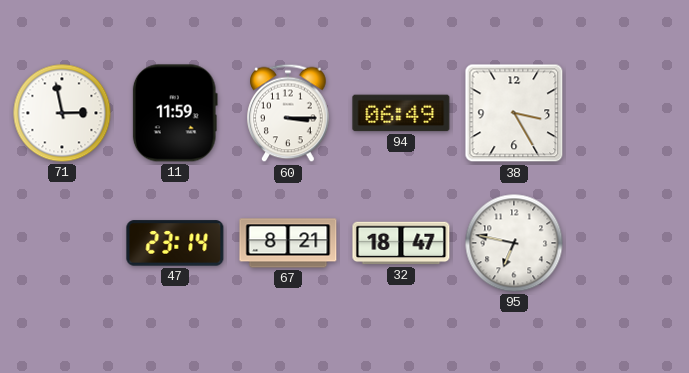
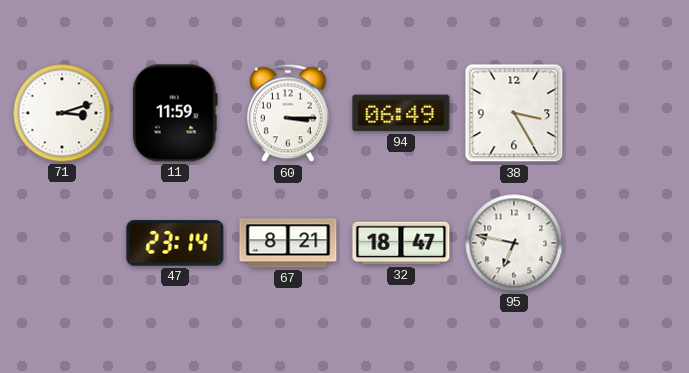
71: 2:58 -> 3:12 (62, 113)
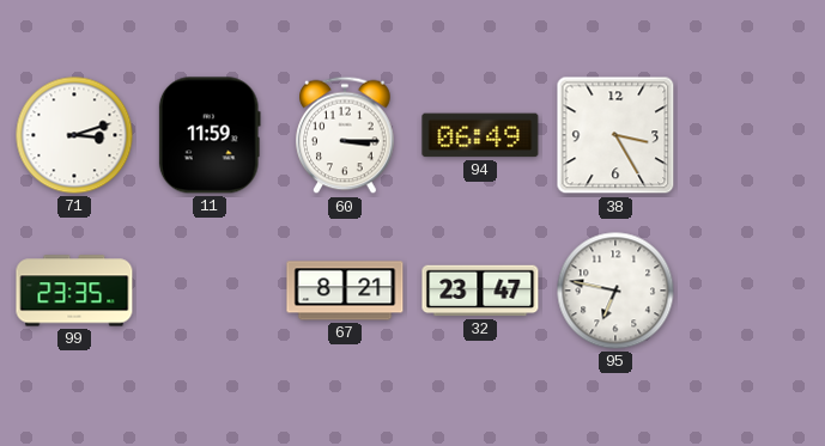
99: none -> 23:35 (74, 291)
47: 23:14 -> none (175, 243)
32: 18:47 -> 23:47 (480, 291)
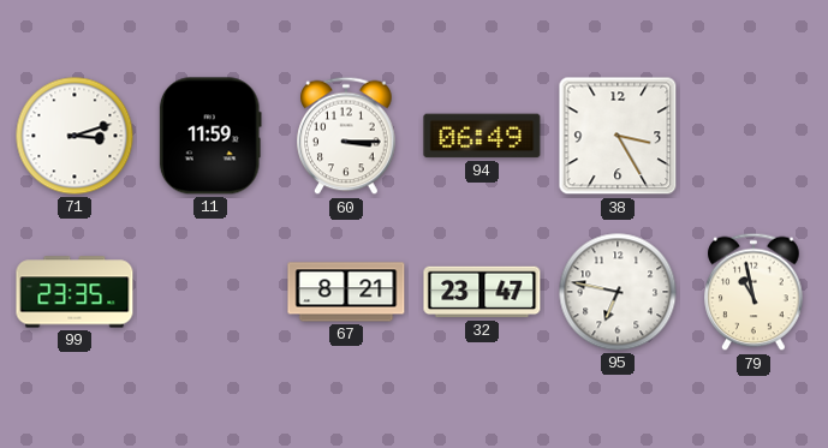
79: none -> 10:58 (753, 292)
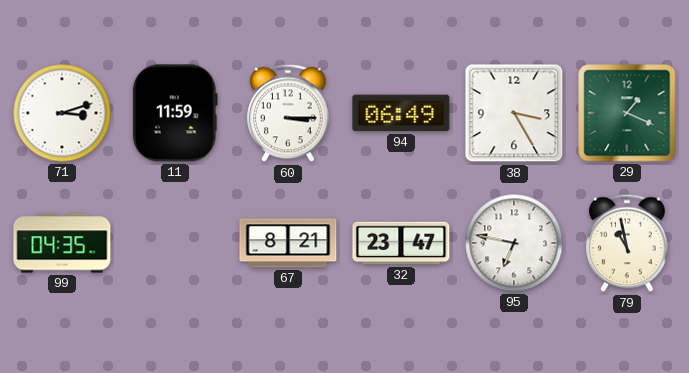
29: none -> 1:19 (627, 113)
99: 23:35 -> 04:35 (62, 243)
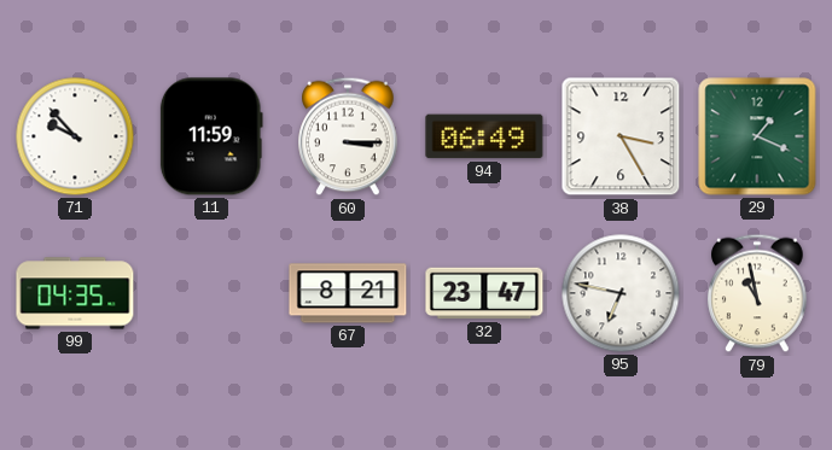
71: 3:12 -> 9:53 (75, 136)
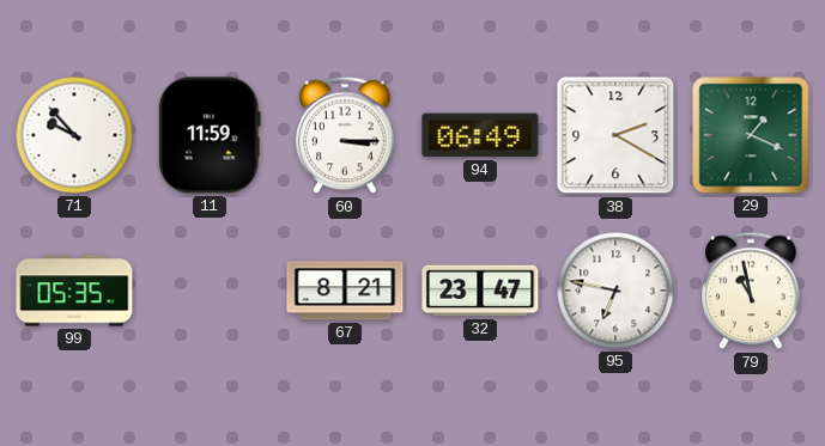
38: 3:25 -> 2:20 (615, 135)
99: 04:35 -> 05:35 (74, 291)
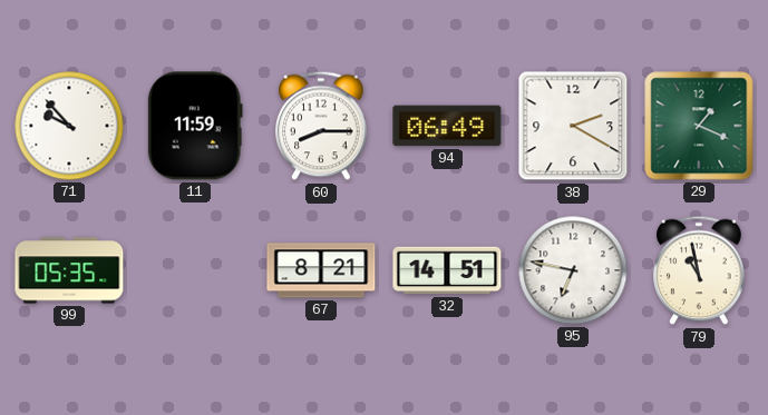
60: 3:15 -> 8:15 (321, 126)
32: 23:47 -> 14:51 (447, 270)
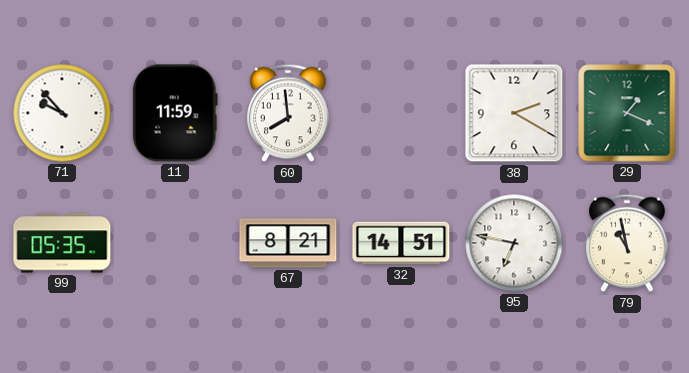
60: 8:15 -> 7:59 (288, 113)
94: 06:49 -> none (447, 126)
